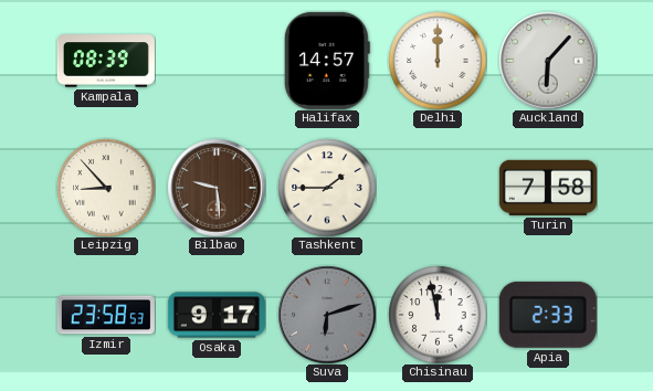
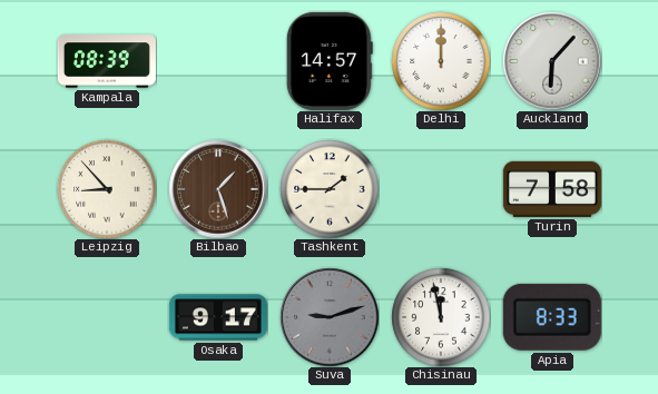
Bilbao: 9:29 -> 1:27 (218, 189)
Izmir: 23:58 -> none (106, 315)
Suva: 6:12 -> 9:12 (330, 317)
Apia: 2:33 -> 8:33 (552, 317)
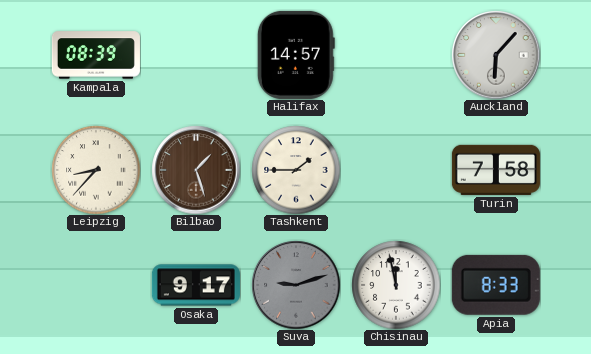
Delhi: 12:00 -> none (441, 61)
Leipzig: 8:53 -> 8:37 (96, 170)
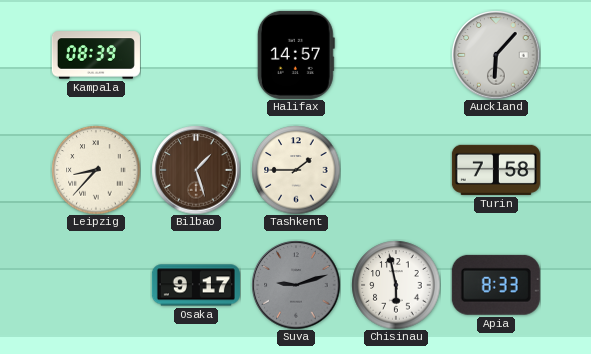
Chisinau: 11:58 -> 5:58 (396, 285)
